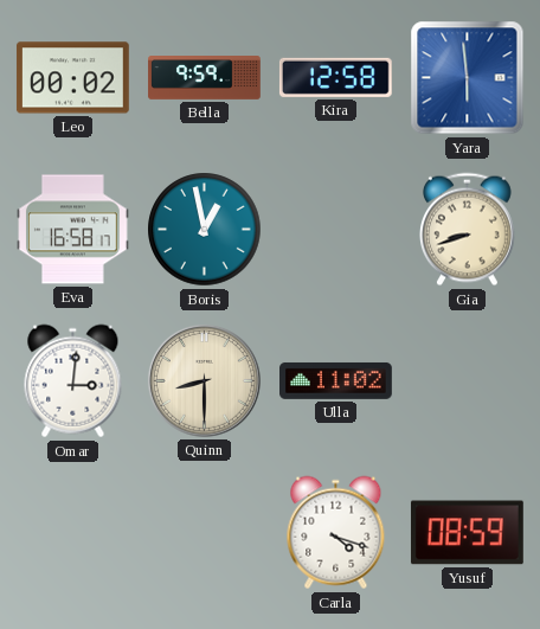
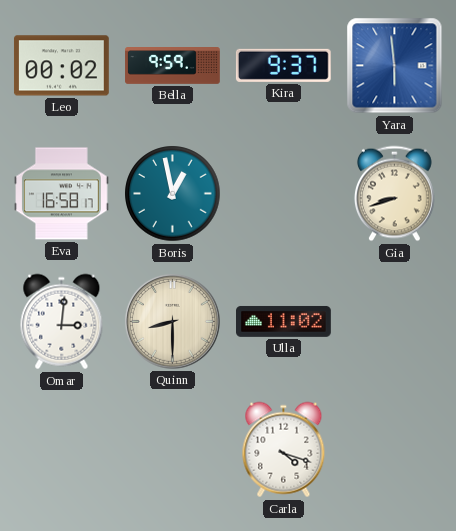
Kira: 12:58 -> 9:37 (283, 65)
Yusuf: 08:59 -> none (467, 533)
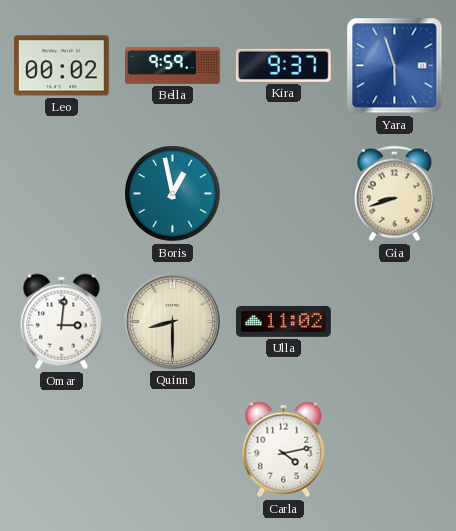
Yara: 5:59 -> 5:57 (395, 66)
Eva: 16:58 -> none (62, 194)
Carla: 4:18 -> 4:13 (284, 450)
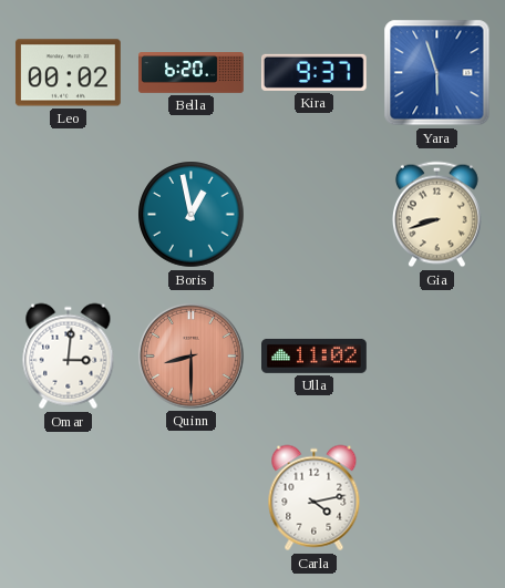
Bella: 9:59 -> 6:20 (192, 73)
Quinn dial: cream -> salmon (190, 355)
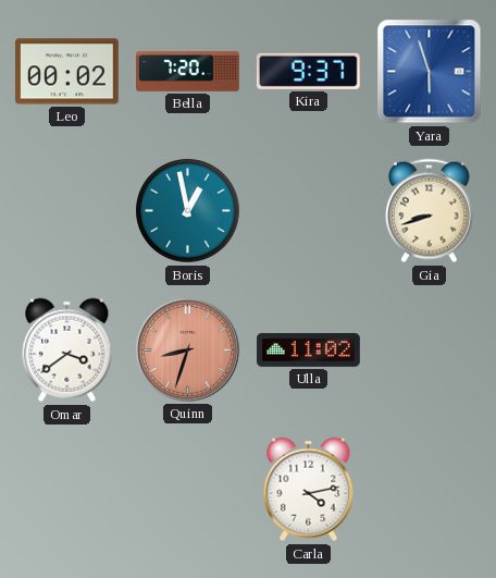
Bella: 6:20 -> 7:20 (188, 72)
Omar: 3:01 -> 3:39 (67, 351)
Quinn: 8:30 -> 8:33 (187, 349)
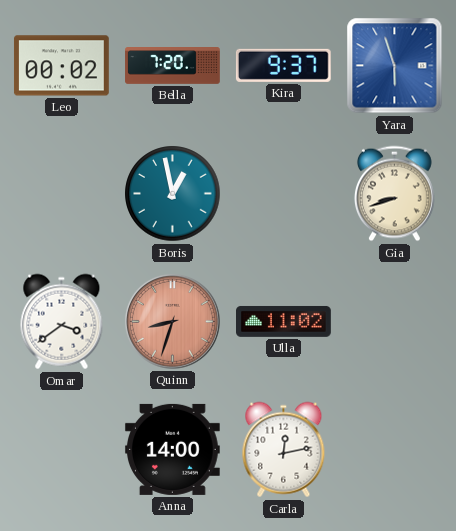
Anna: none -> 14:00 (172, 449)
Carla: 4:13 -> 12:13 (284, 450)
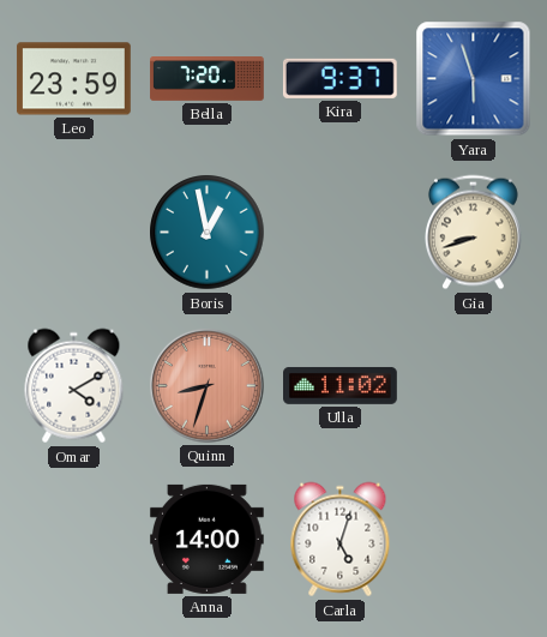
Leo: 00:02 -> 23:59 (73, 79)
Omar: 3:39 -> 4:10 (74, 386)
Carla: 12:13 -> 5:03 (341, 540)
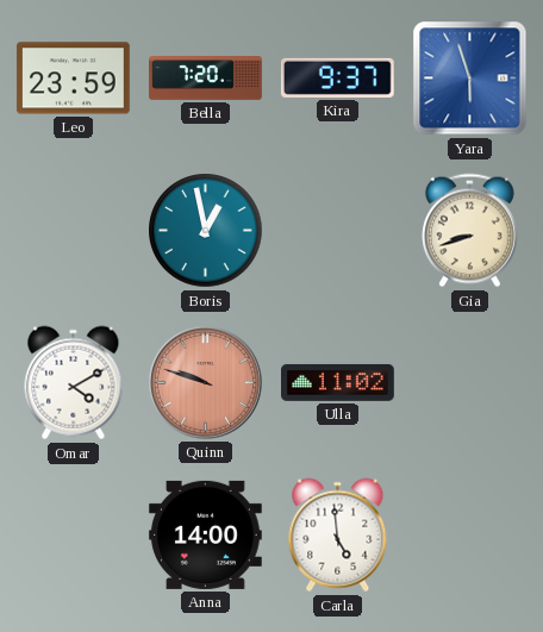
Quinn: 8:33 -> 9:48 (205, 382)
Carla: 5:03 -> 4:59 (338, 536)
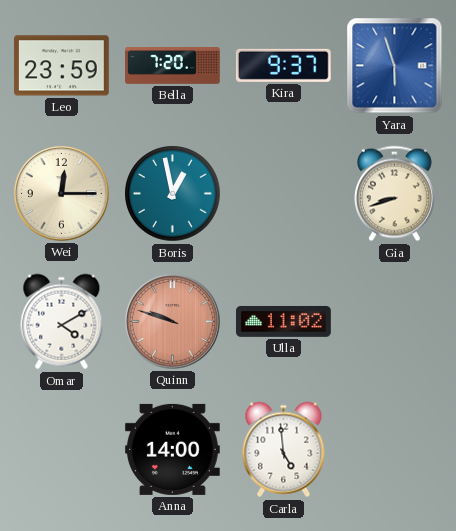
Wei: none -> 12:15 (61, 193)
